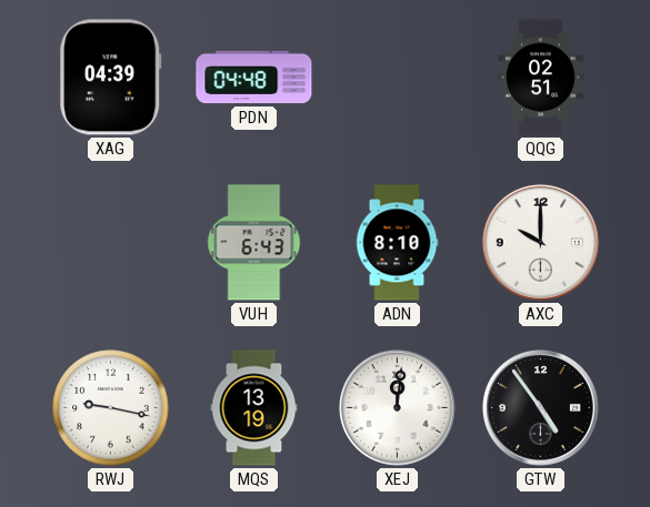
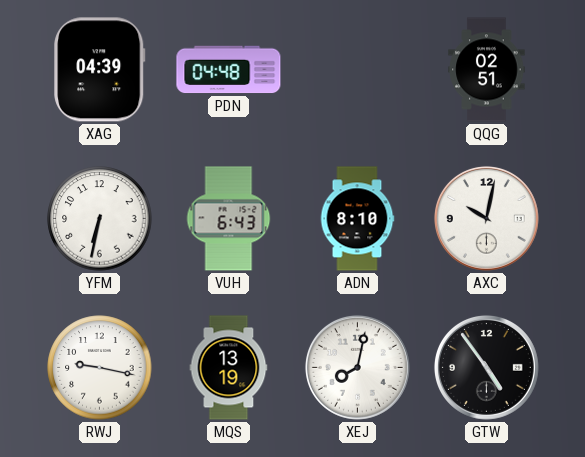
YFM: none -> 6:32 (100, 219)
AXC: 10:00 -> 10:02 (486, 218)
XEJ: 12:01 -> 8:02 (357, 367)
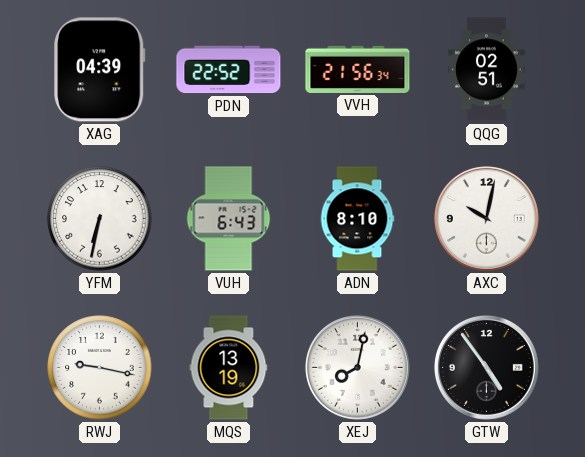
PDN: 04:48 -> 22:52 (229, 70)
VVH: none -> 21:56 (358, 69)
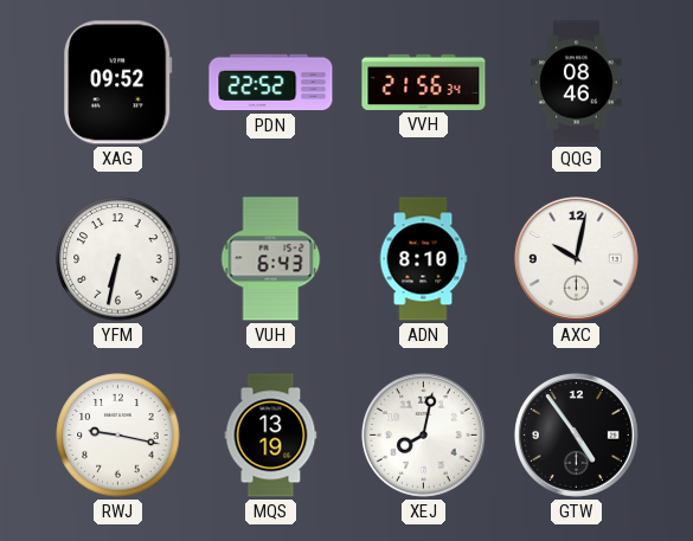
XAG: 04:39 -> 09:52 (118, 83)
QQG: 02:51 -> 08:46 (577, 83)
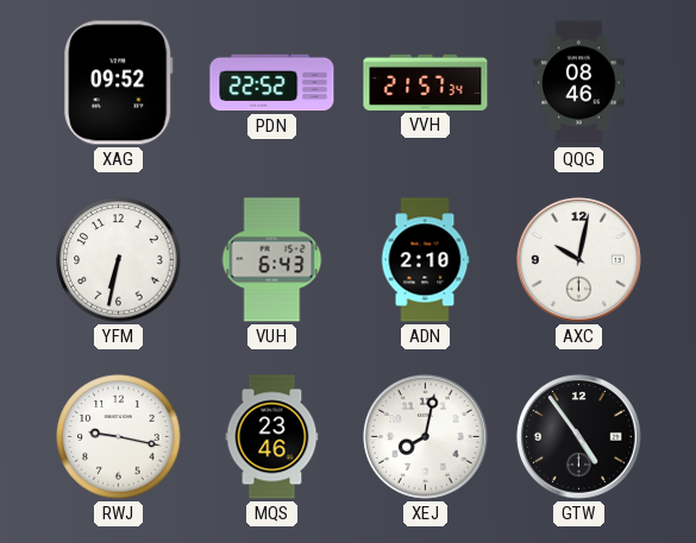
VVH: 21:56 -> 21:57 (426, 82)
ADN: 8:10 -> 2:10 (425, 260)
MQS: 13:19 -> 23:46 (272, 437)
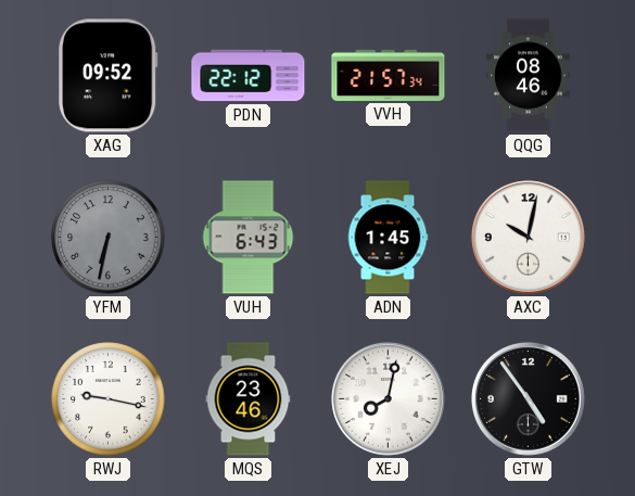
PDN: 22:52 -> 22:12 (249, 76)
YFM dial: white -> grey (109, 238)
ADN: 2:10 -> 1:45 (388, 238)
